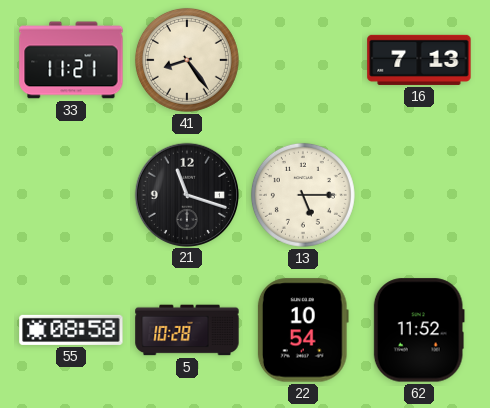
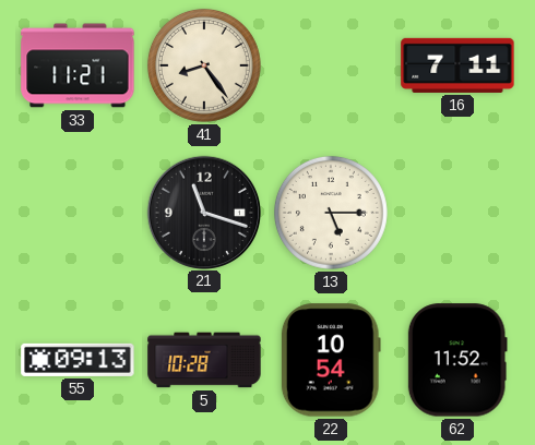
16: 7:13 -> 7:11 (457, 65)
55: 08:58 -> 09:13 (78, 360)
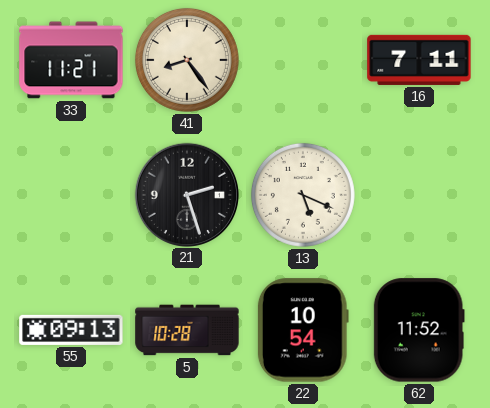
21: 11:18 -> 2:27 (186, 194)
13: 5:15 -> 5:19 (303, 195)
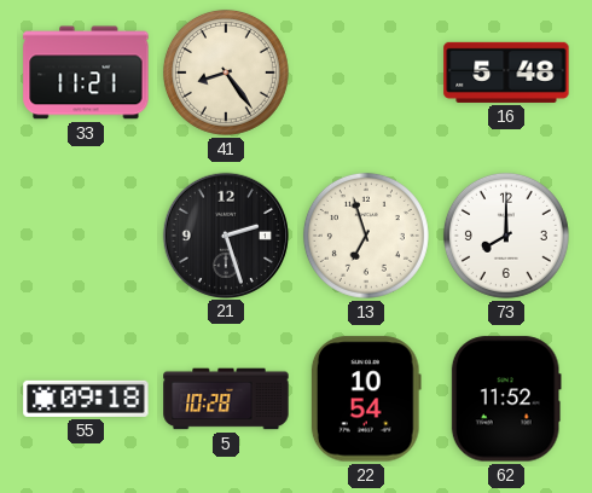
16: 7:11 -> 5:48 (506, 72)
13: 5:19 -> 6:57 (366, 236)
73: none -> 8:00 (506, 236)
55: 09:13 -> 09:18 (86, 399)
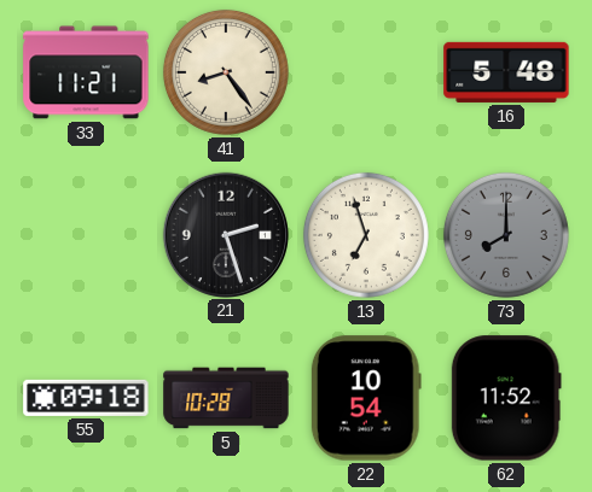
73 dial: white -> grey (506, 235)
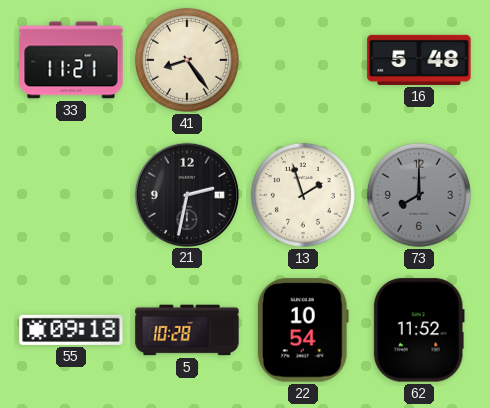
21: 2:27 -> 2:32 (186, 194)
13: 6:57 -> 1:57 (303, 195)
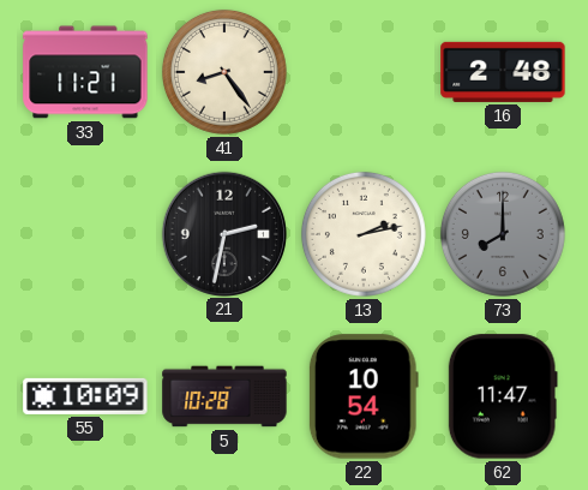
16: 5:48 -> 2:48 (503, 72)
13: 1:57 -> 2:13 (364, 234)
55: 09:18 -> 10:09 (85, 396)
62: 11:52 -> 11:47 (503, 396)
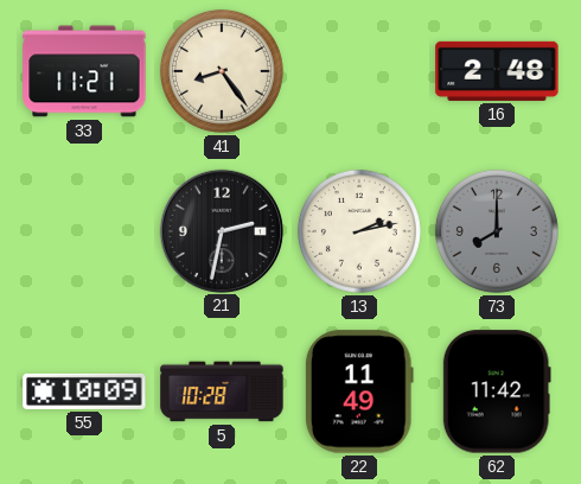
22: 10:54 -> 11:49 (359, 391)
62: 11:47 -> 11:42 (497, 391)
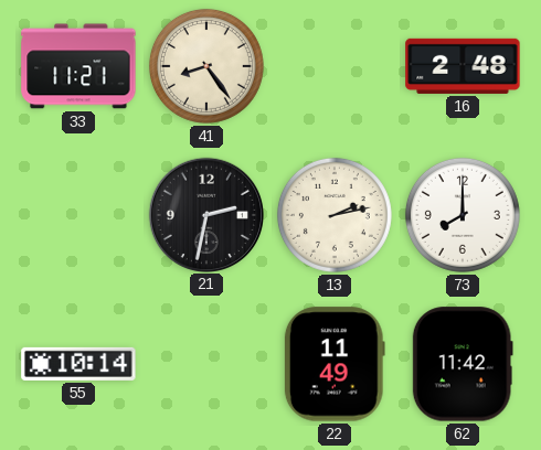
73 dial: grey -> white (463, 215)
55: 10:09 -> 10:14 (78, 364)
5: 10:28 -> none (222, 391)
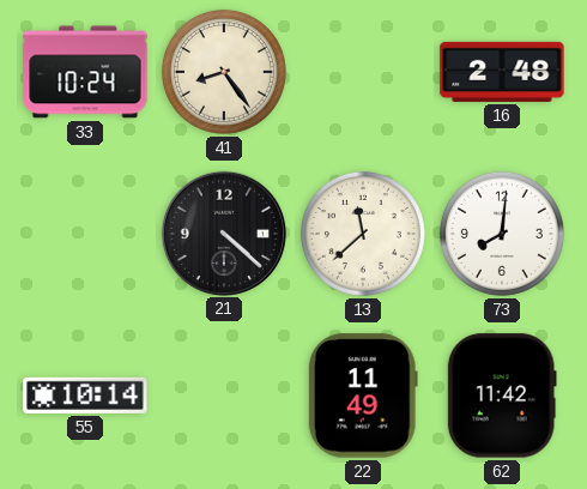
33: 11:21 -> 10:24 (85, 72)
21: 2:32 -> 4:22 (223, 233)
13: 2:13 -> 11:38 (363, 234)
73: 8:00 -> 8:01 (502, 234)
